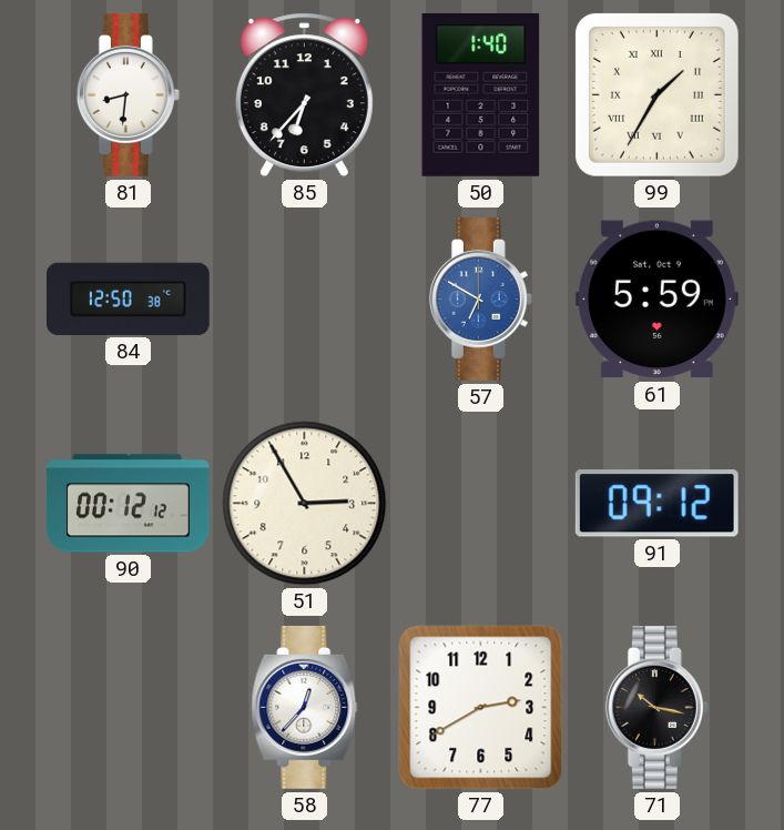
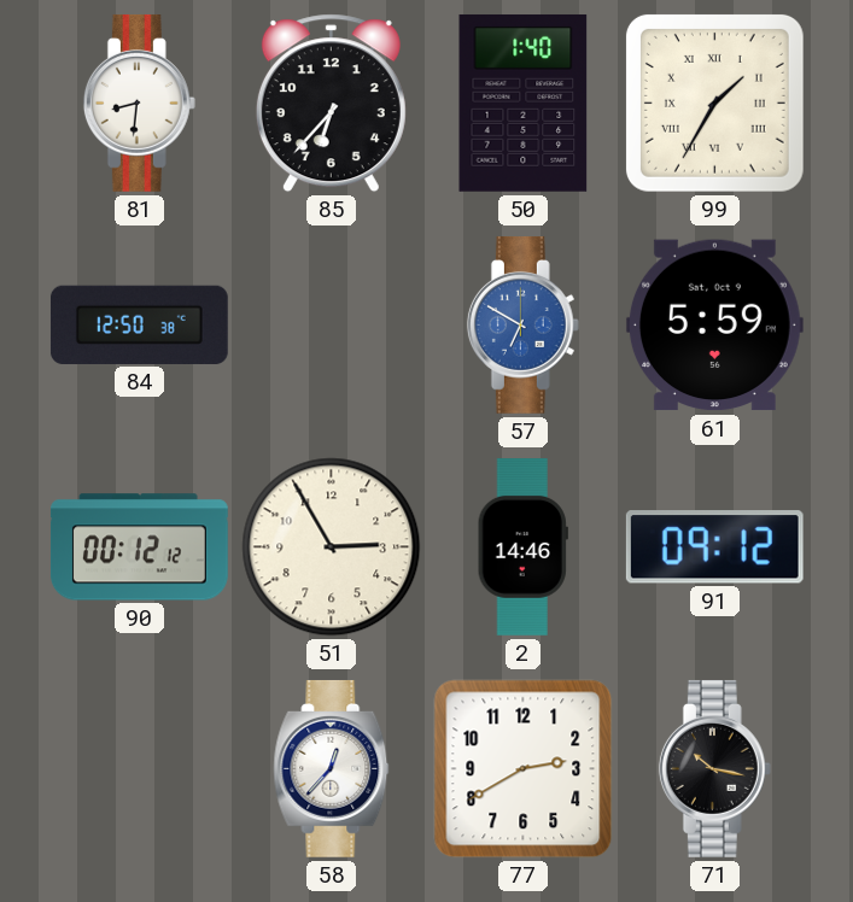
2: none -> 14:46 (522, 547)
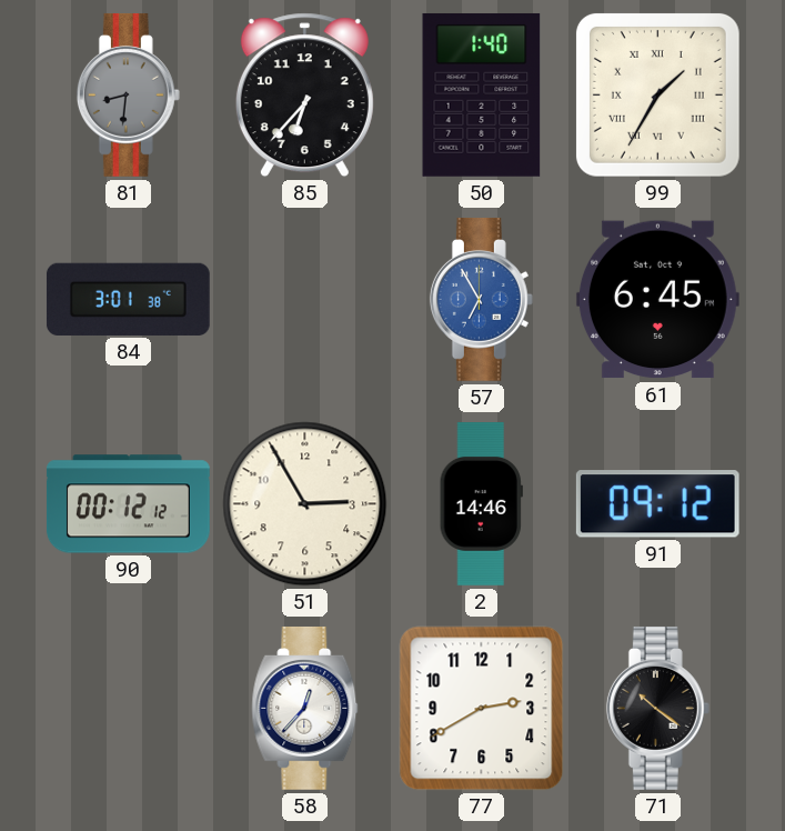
81 dial: white -> grey (128, 94)
84: 12:50 -> 3:01 (128, 299)
57: 6:50 -> 6:55 (481, 299)
61: 5:59 -> 6:45 (657, 300)
71: 10:17 -> 10:21 (657, 708)
